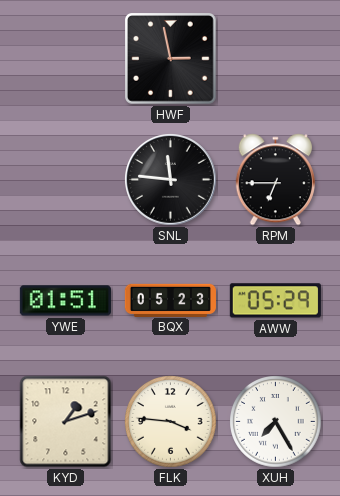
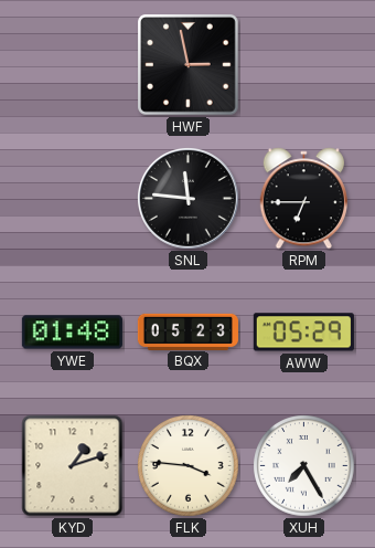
YWE: 01:51 -> 01:48 (72, 333)
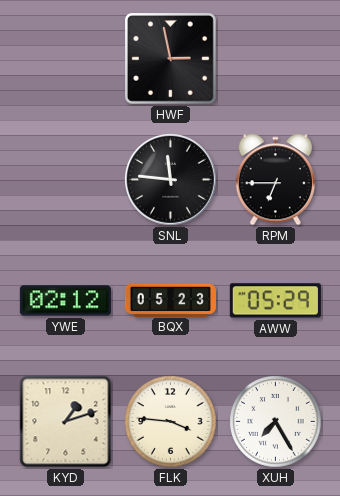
YWE: 01:48 -> 02:12 (65, 301)
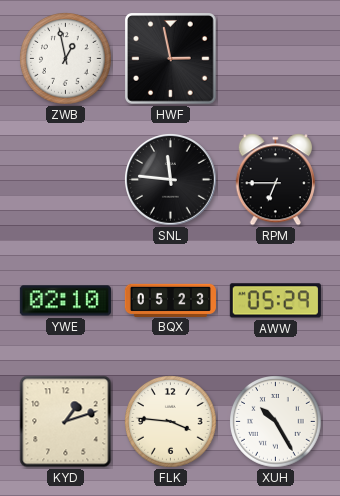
ZWB: none -> 12:58 (66, 59)
YWE: 02:12 -> 02:10 (65, 301)
XUH: 7:25 -> 10:25 (276, 422)
